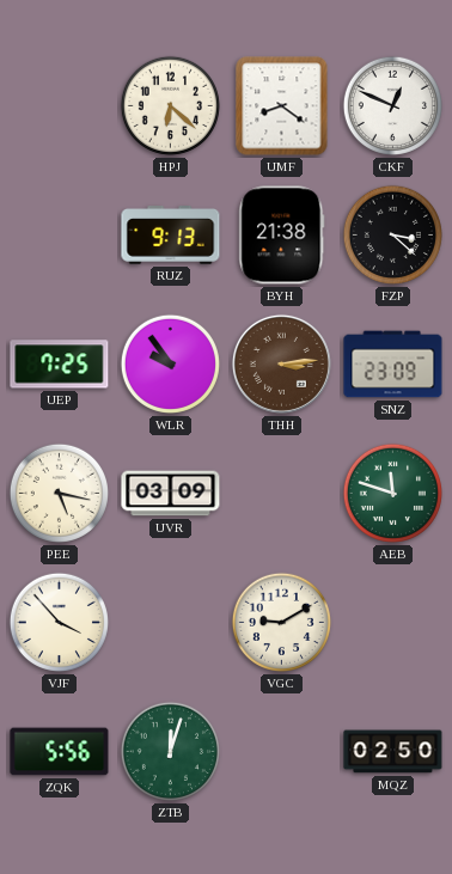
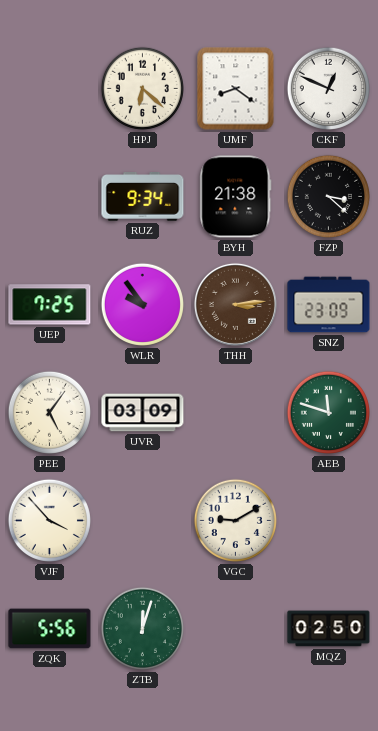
RUZ: 9:13 -> 9:34 (143, 197)
PEE: 5:17 -> 5:06 (49, 412)
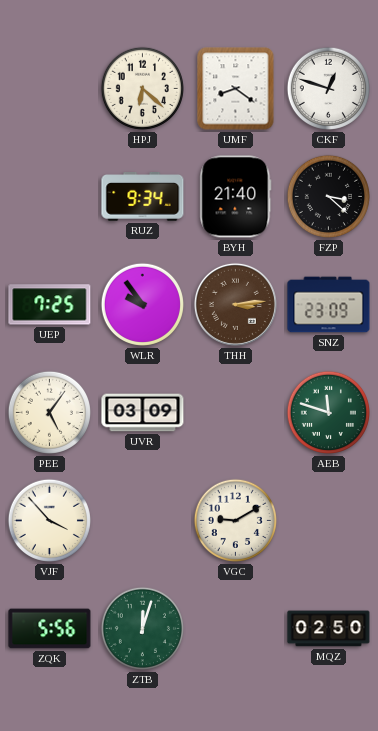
CKF: 12:49 -> 12:48 (328, 88)
BYH: 21:38 -> 21:40 (236, 197)
